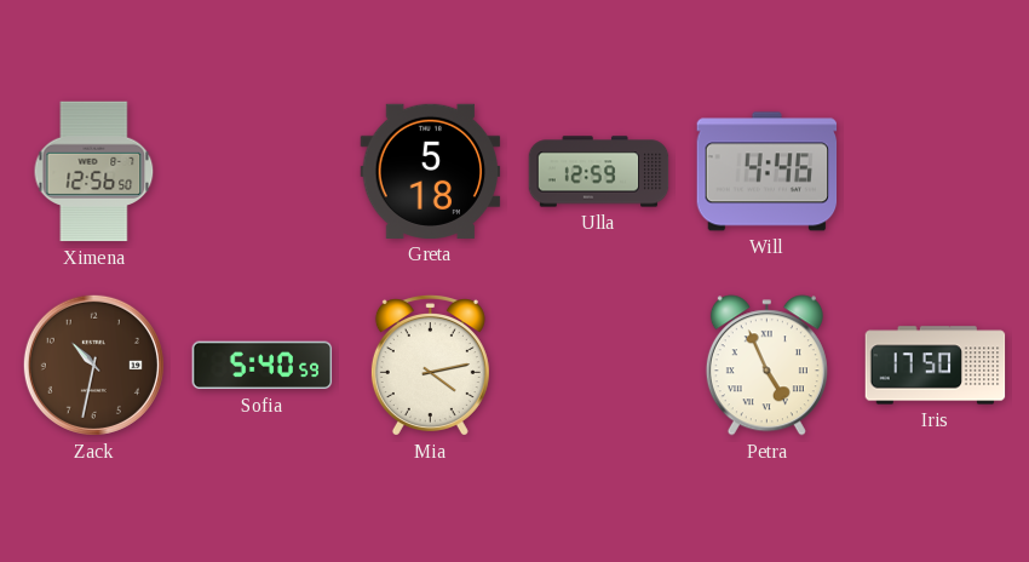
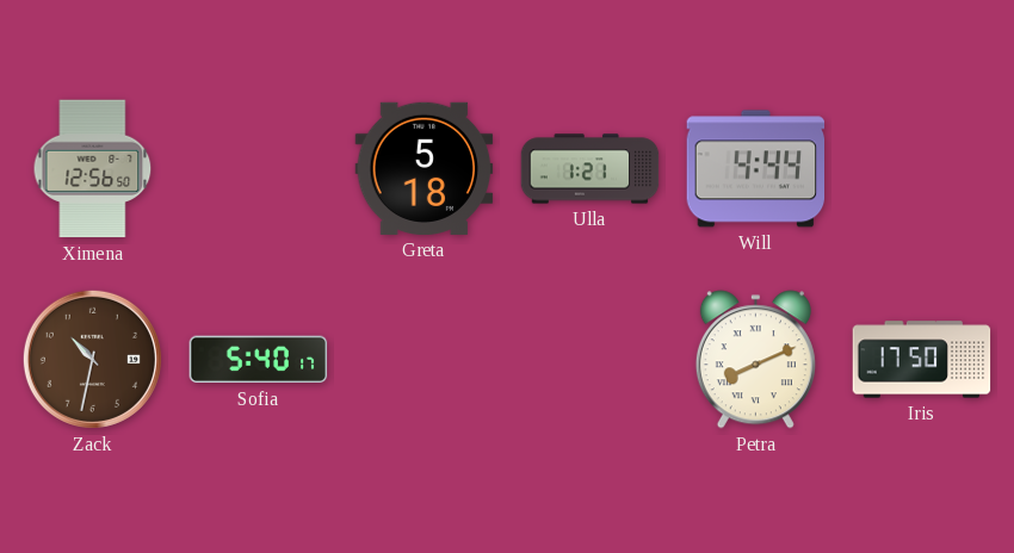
Ulla: 12:59 -> 1:21 (591, 169)
Will: 4:46 -> 4:44 (756, 169)
Sofia: 5:40:59 -> 5:40:17 (259, 360)
Mia: 4:13 -> none (430, 366)
Petra: 4:56 -> 8:11 (755, 360)
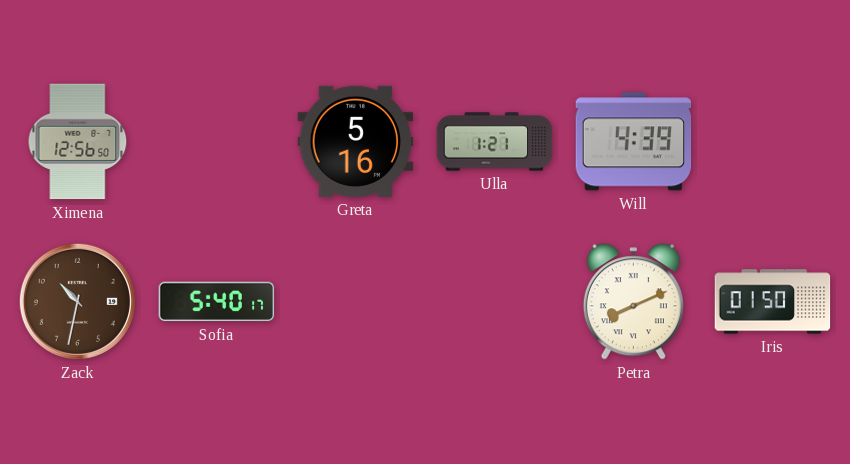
Greta: 5:18 -> 5:16 (356, 141)
Will: 4:44 -> 4:39 (634, 142)
Iris: 17:50 -> 01:50 (773, 302)
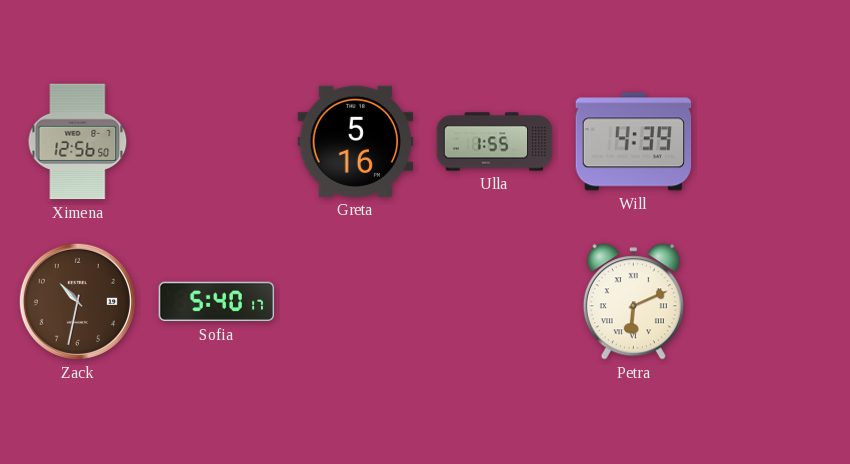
Ulla: 1:21 -> 1:55 (495, 142)
Petra: 8:11 -> 6:11 (633, 302)
Iris: 01:50 -> none (773, 302)
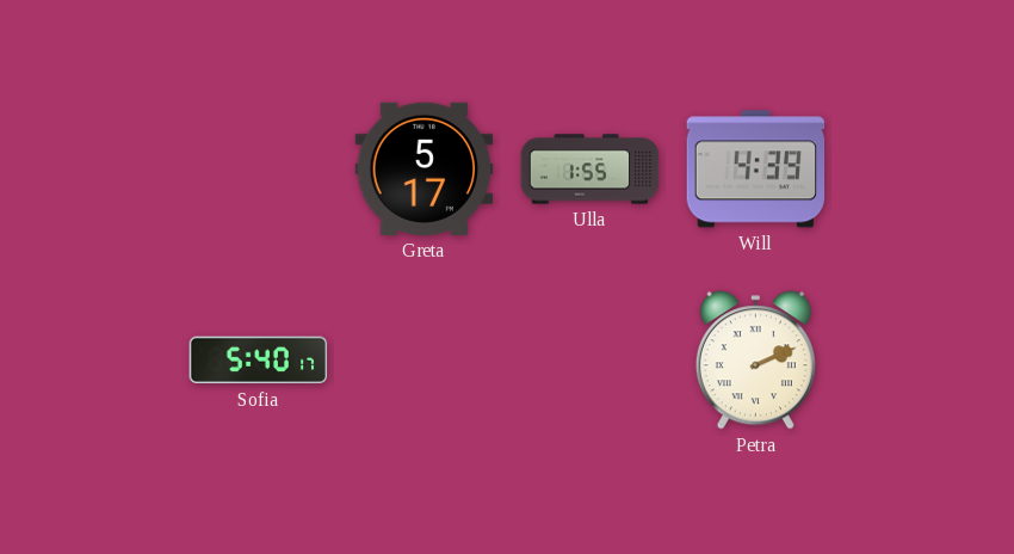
Ximena: 12:56 -> none (78, 142)
Greta: 5:16 -> 5:17 (425, 168)
Zack: 10:32 -> none (77, 301)
Petra: 6:11 -> 2:11 (755, 361)
